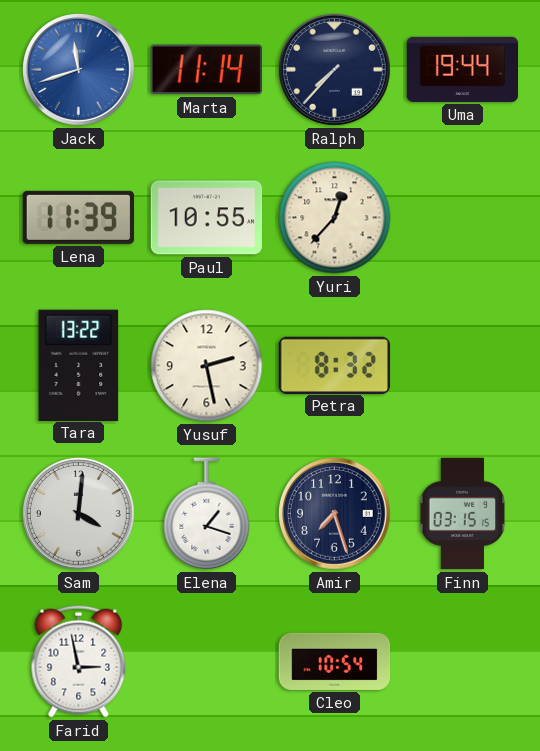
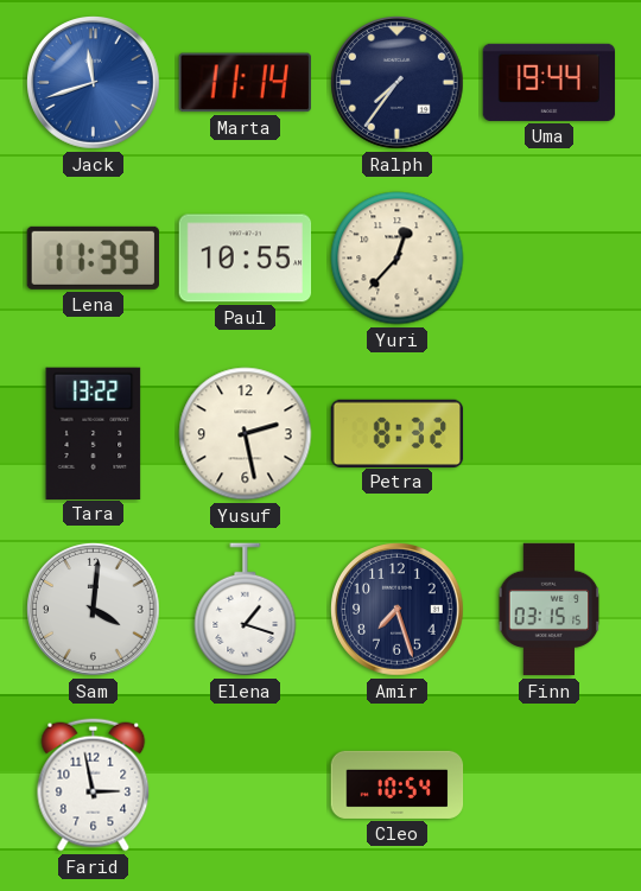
Ralph: 7:37 -> 7:36 (398, 83)
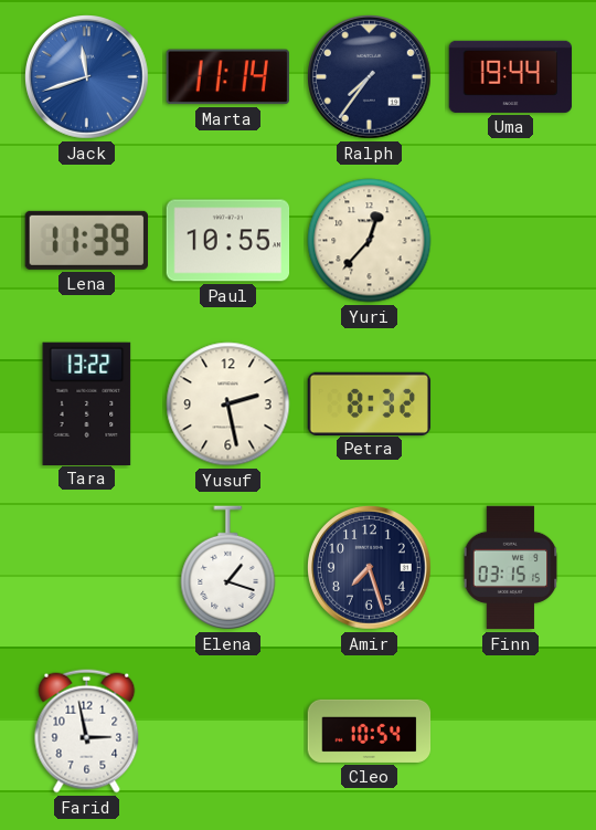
Sam: 4:01 -> none (94, 610)
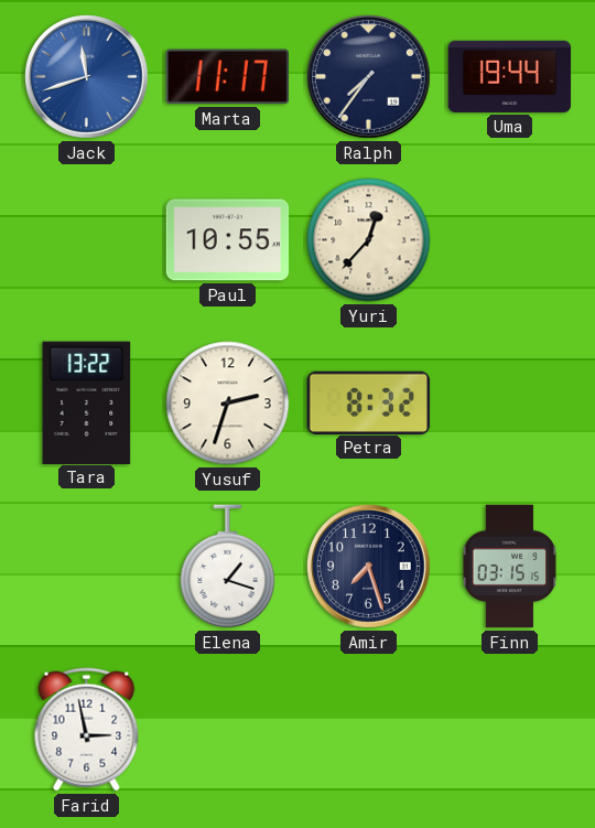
Marta: 11:14 -> 11:17 (227, 77)
Lena: 11:39 -> none (86, 240)
Yusuf: 2:28 -> 2:33 (228, 404)
Cleo: 10:54 -> none (370, 731)
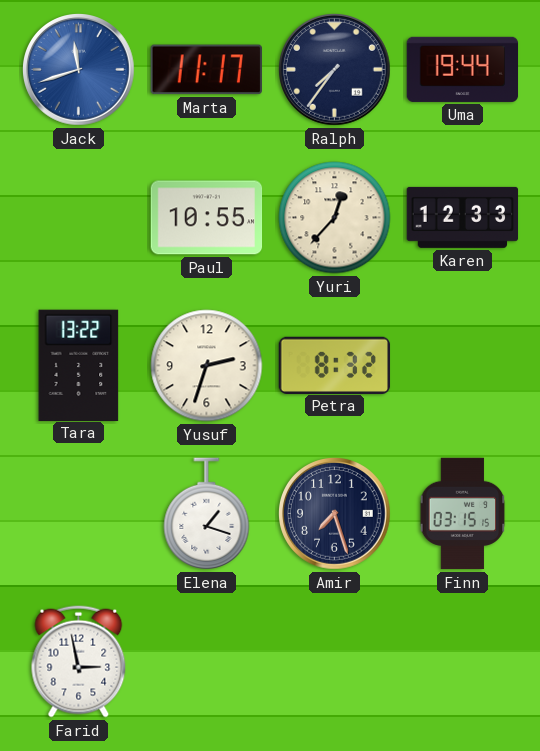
Karen: none -> 12:33 (463, 217)
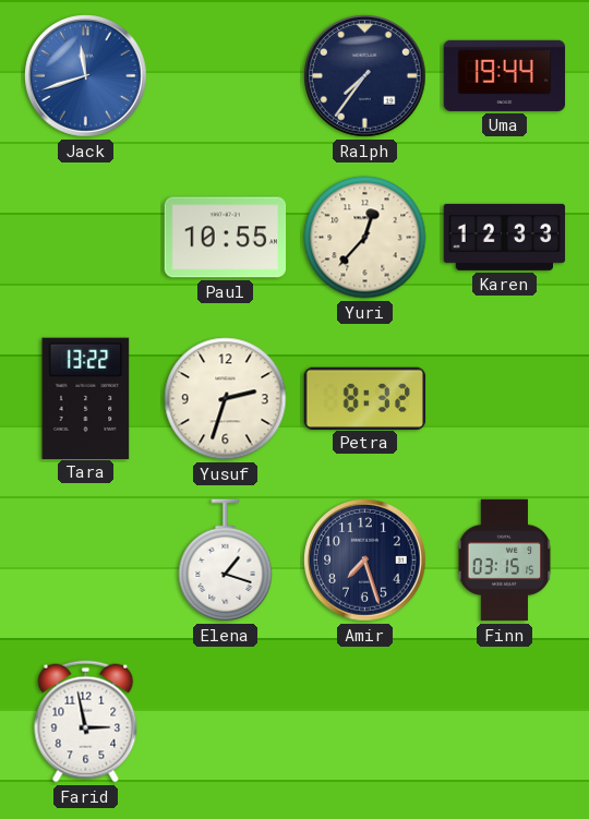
Marta: 11:17 -> none (206, 70)
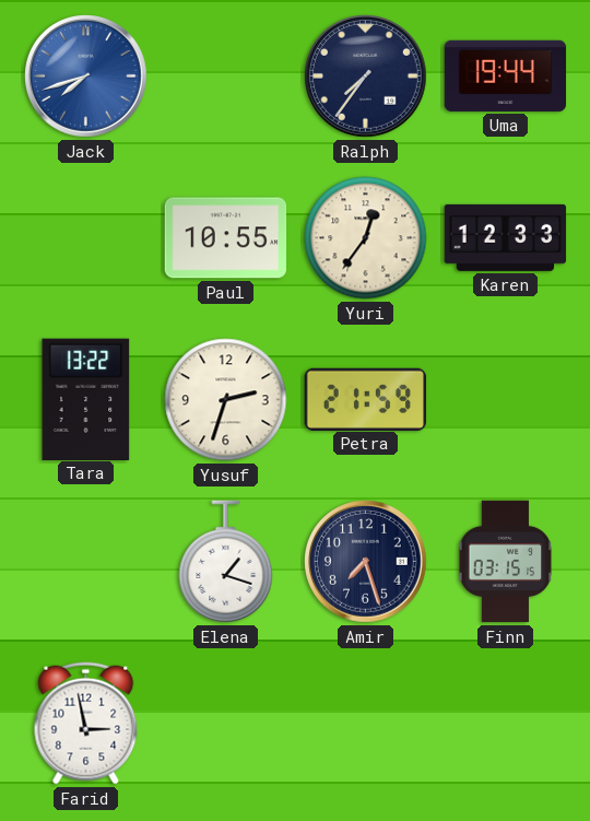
Jack: 11:42 -> 7:42 (86, 77)
Yuri: 12:37 -> 12:36 (366, 238)
Petra: 8:32 -> 21:59 (366, 399)
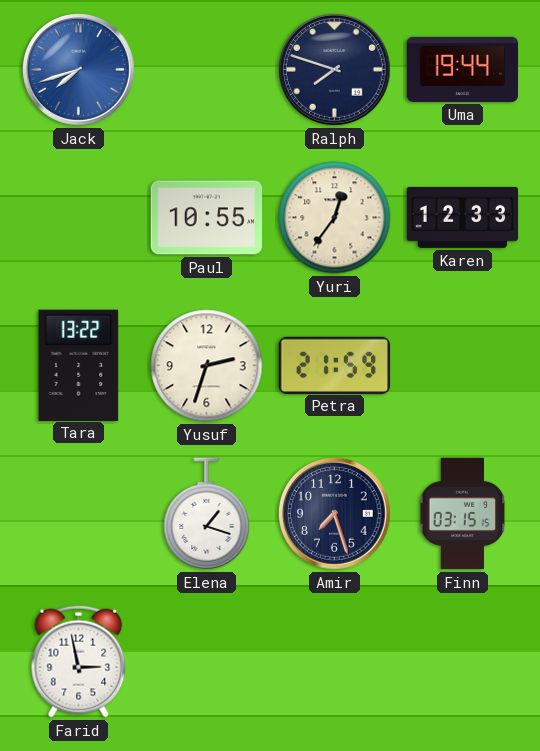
Ralph: 7:36 -> 7:48 (335, 70)
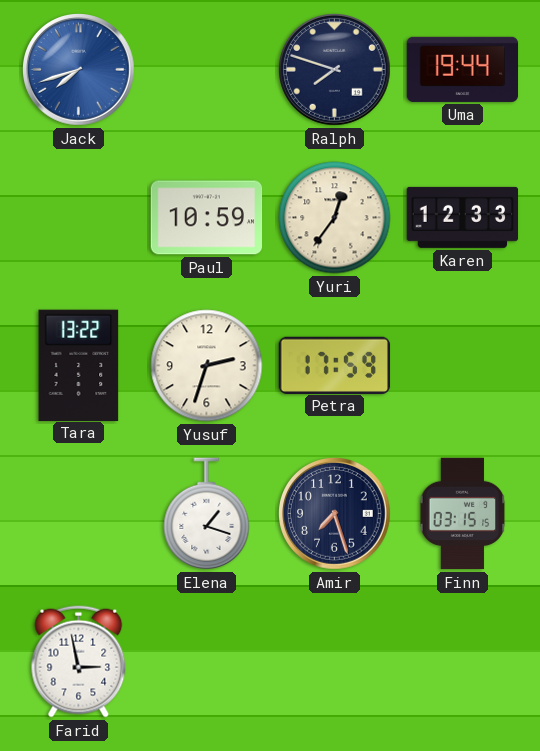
Paul: 10:55 -> 10:59 (207, 218)
Petra: 21:59 -> 17:59 (335, 365)
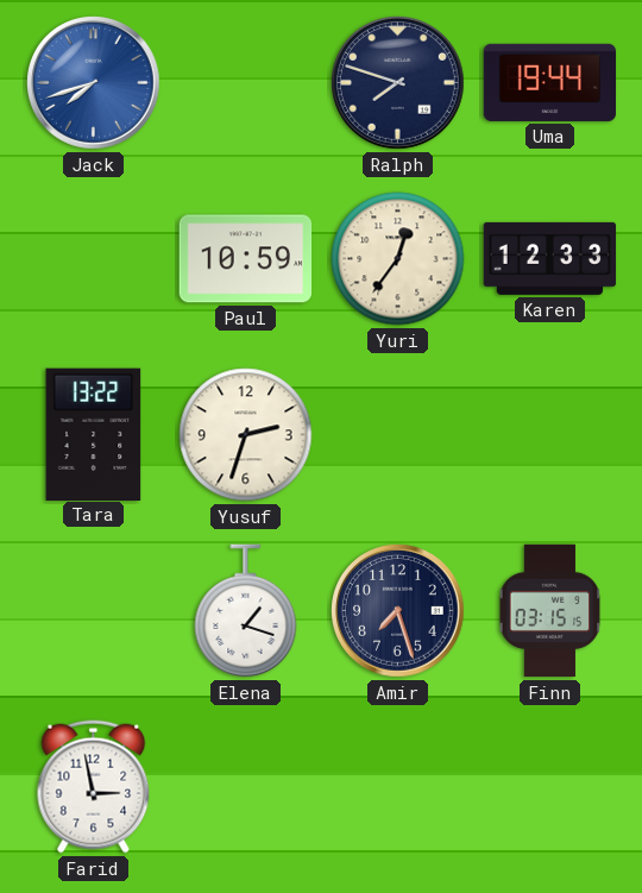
Petra: 17:59 -> none (335, 365)
